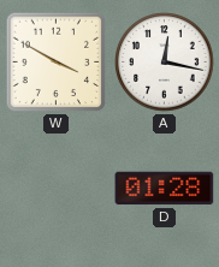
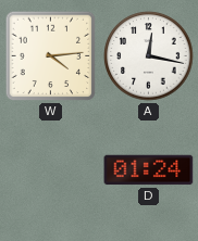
W: 3:50 -> 4:14 (51, 56)
D: 01:28 -> 01:24 (149, 170)
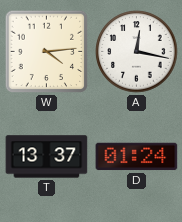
T: none -> 13:37 (47, 157)
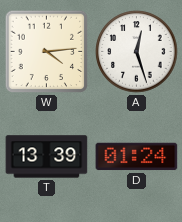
A: 12:17 -> 12:27 (137, 52)
T: 13:37 -> 13:39 (47, 157)
